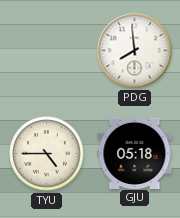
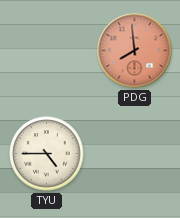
PDG dial: white -> salmon (135, 51)
GJU: 05:18 -> none (135, 153)
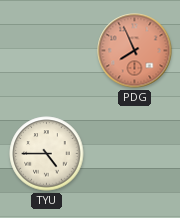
PDG: 7:59 -> 7:56 (135, 51)
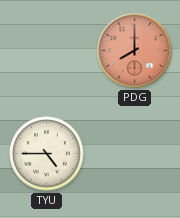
PDG: 7:56 -> 8:00 (135, 51)
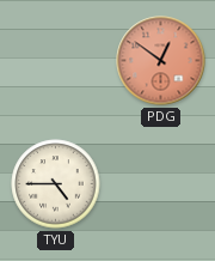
PDG: 8:00 -> 12:51 (161, 61)
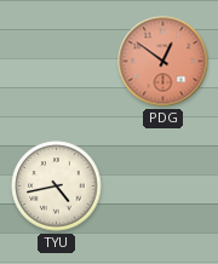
TYU: 4:45 -> 4:43 (57, 186)
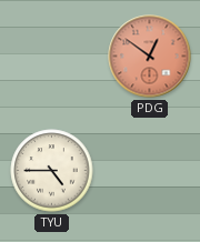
TYU: 4:43 -> 4:45 (52, 171)
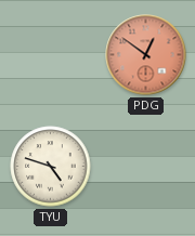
TYU: 4:45 -> 4:48 (51, 167)
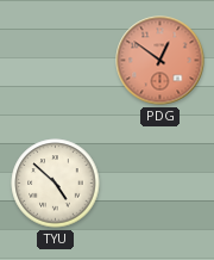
TYU: 4:48 -> 4:52 (56, 184)
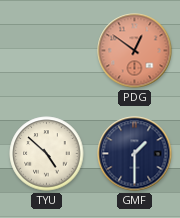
GMF: none -> 1:30 (135, 154)
